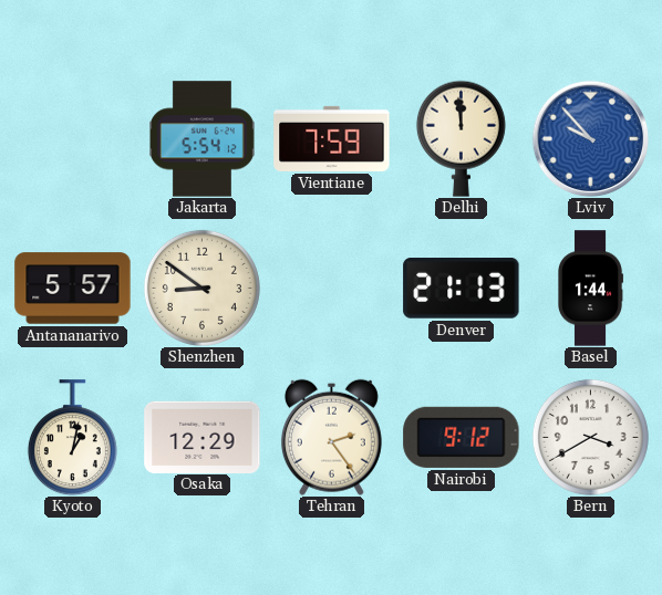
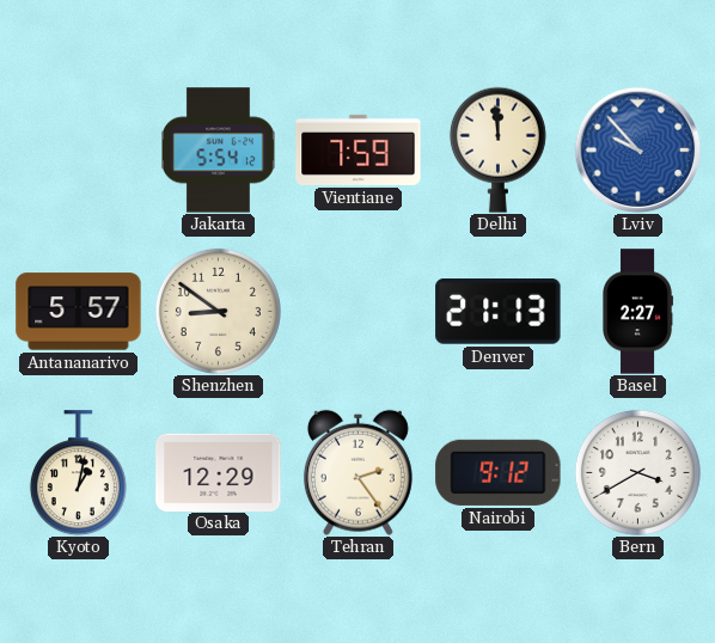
Basel: 1:44 -> 2:27 (638, 312)
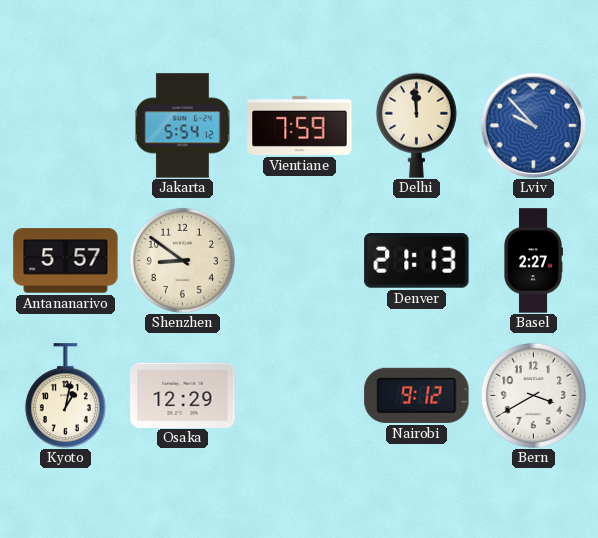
Tehran: 2:24 -> none (357, 472)
